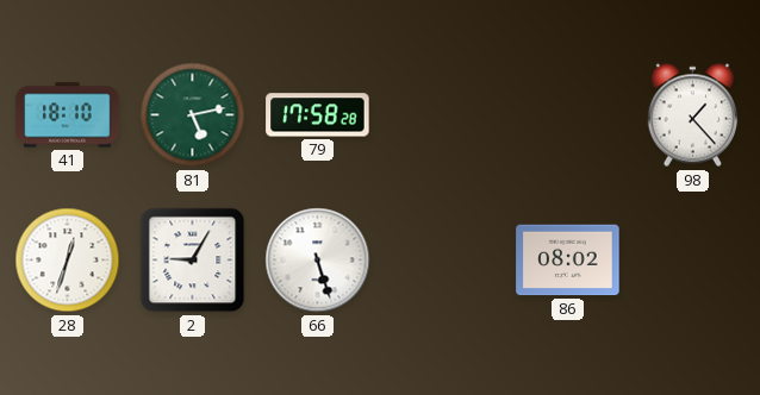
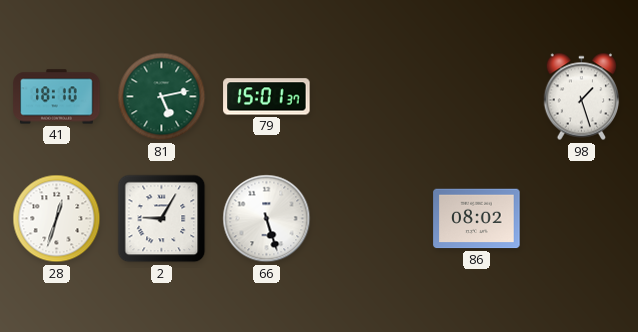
79: 17:58 -> 15:01 (267, 97)
98: 1:23 -> 1:27 (582, 97)
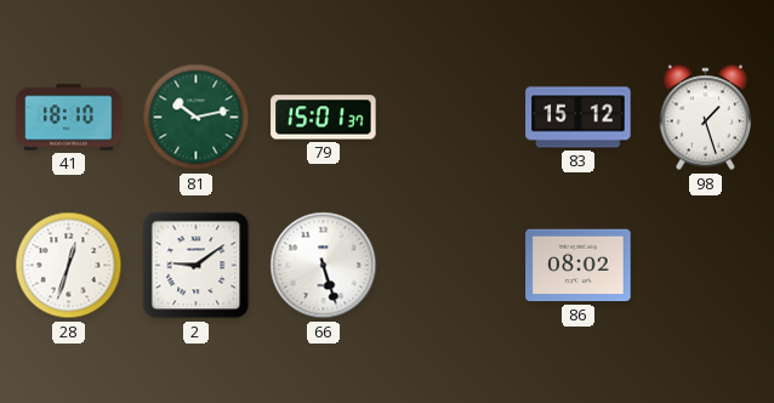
81: 5:13 -> 10:13 (197, 118)
83: none -> 15:12 (579, 118)
2: 9:05 -> 9:09 (197, 266)
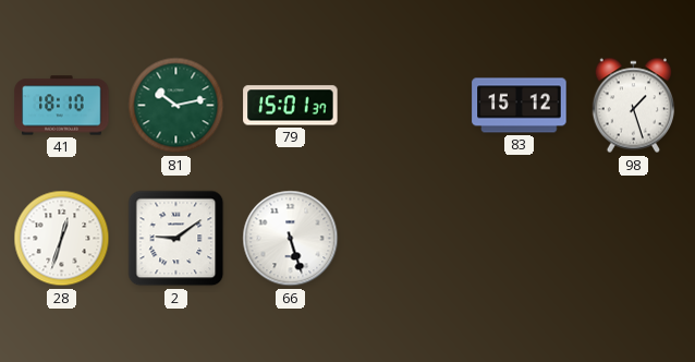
86: 08:02 -> none (579, 266)
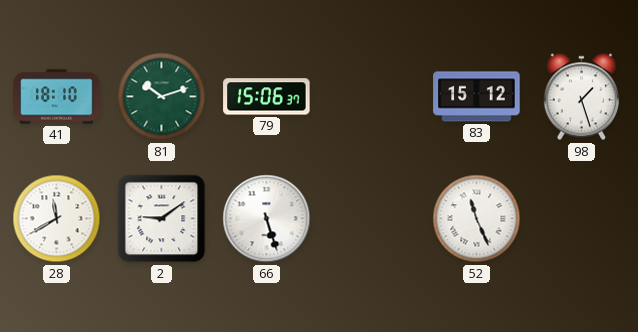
81: 10:13 -> 10:12 (162, 97)
79: 15:01 -> 15:06 (267, 97)
28: 12:33 -> 11:40 (57, 219)
52: none -> 11:26 (477, 219)
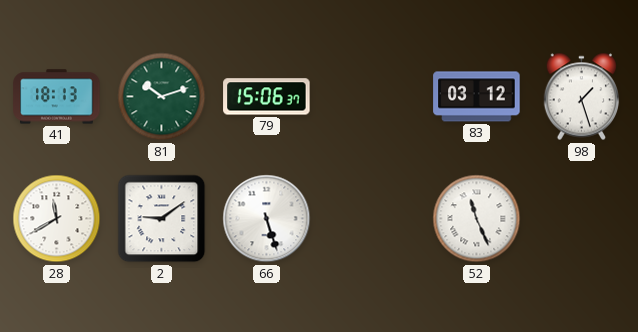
41: 18:10 -> 18:13 (57, 97)
83: 15:12 -> 03:12 (477, 97)
